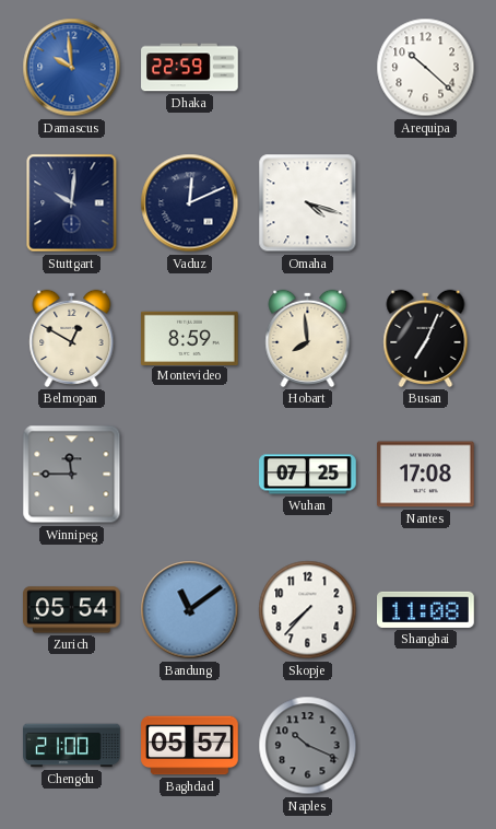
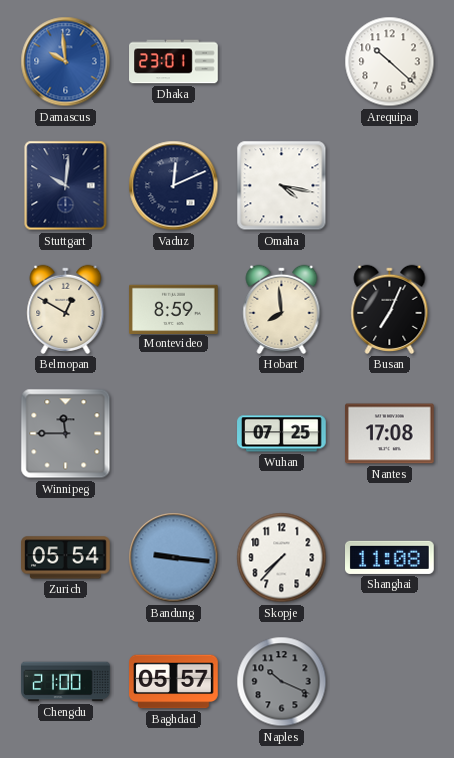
Dhaka: 22:59 -> 23:01 (174, 62)
Omaha: 4:18 -> 4:17 (282, 186)
Bandung: 11:09 -> 9:16 (174, 558)
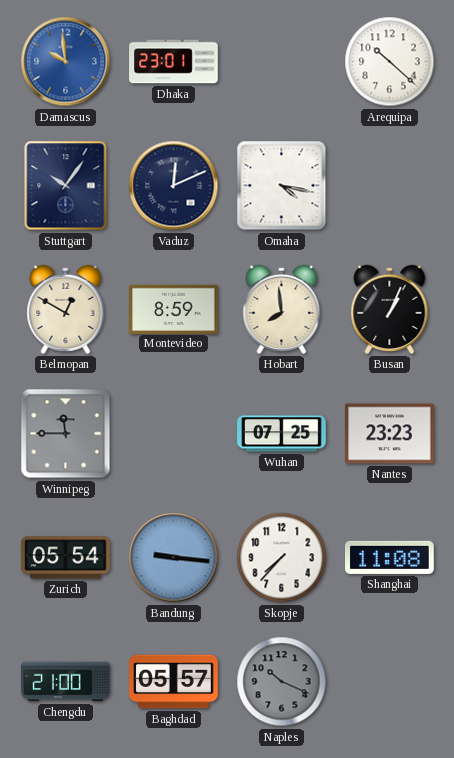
Stuttgart: 10:01 -> 10:06 (66, 186)
Busan: 7:04 -> 1:04 (390, 309)
Nantes: 17:08 -> 23:23 (390, 434)
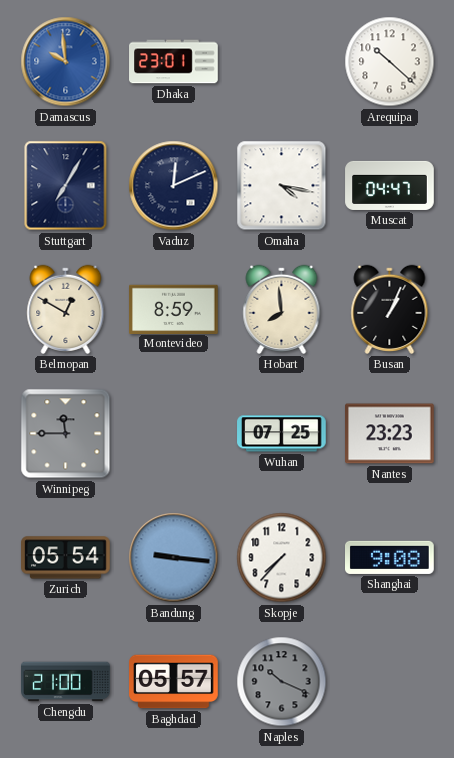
Stuttgart: 10:06 -> 7:05 (66, 186)
Muscat: none -> 04:47 (390, 185)
Shanghai: 11:08 -> 9:08 (390, 557)
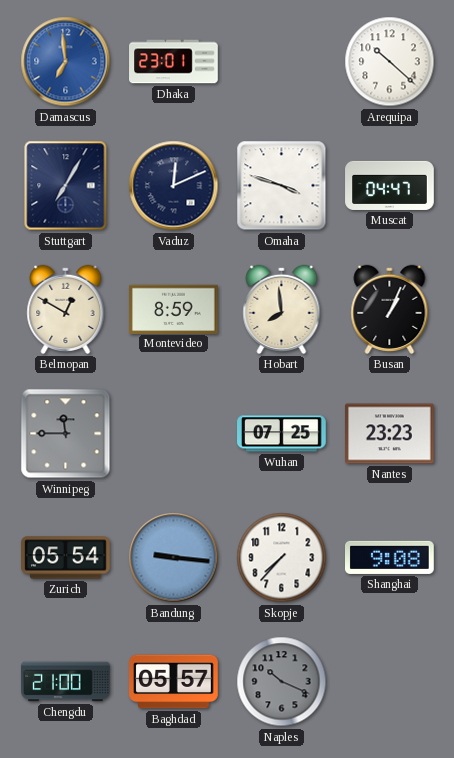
Damascus: 9:59 -> 6:59 (66, 62)
Omaha: 4:17 -> 3:48 (282, 186)
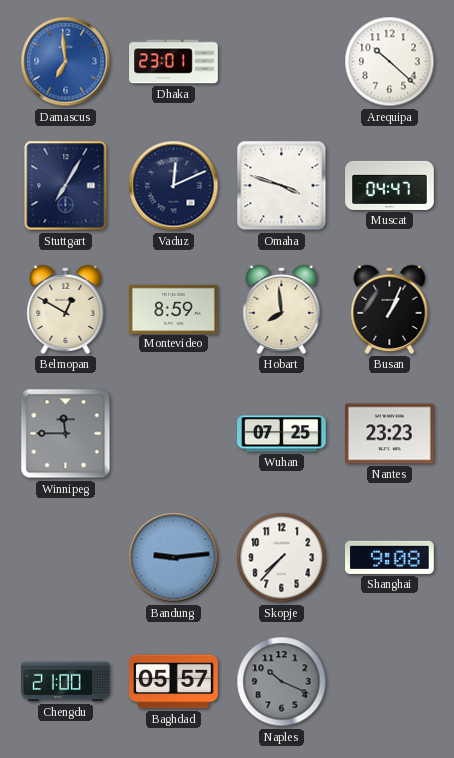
Zurich: 05:54 -> none (66, 558)
Bandung: 9:16 -> 9:14 (174, 558)
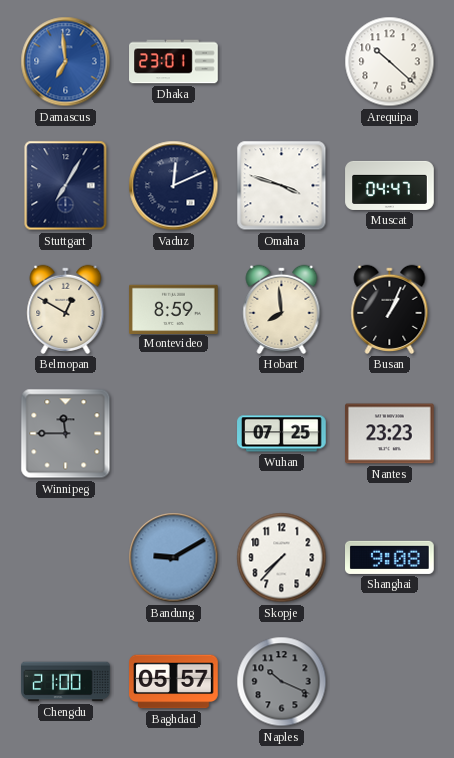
Bandung: 9:14 -> 9:10 (174, 558)
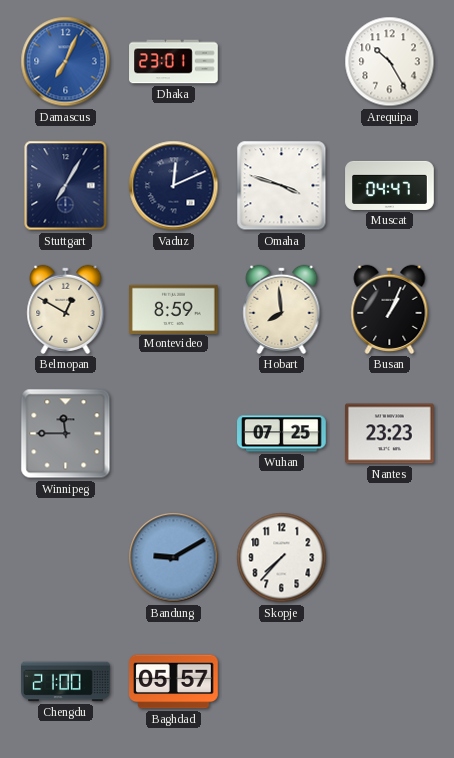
Damascus: 6:59 -> 7:04 (66, 62)
Arequipa: 10:22 -> 10:25 (390, 62)
Shanghai: 9:08 -> none (390, 557)
Naples: 10:19 -> none (282, 682)
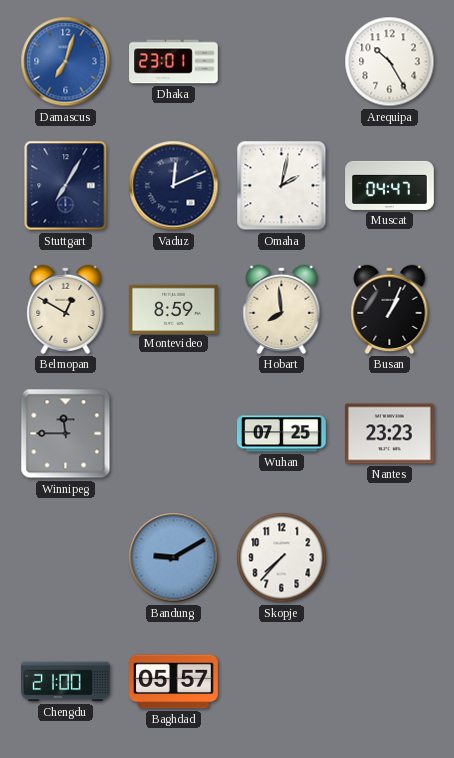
Damascus: 7:04 -> 7:03 (66, 62)
Omaha: 3:48 -> 2:02 (282, 186)
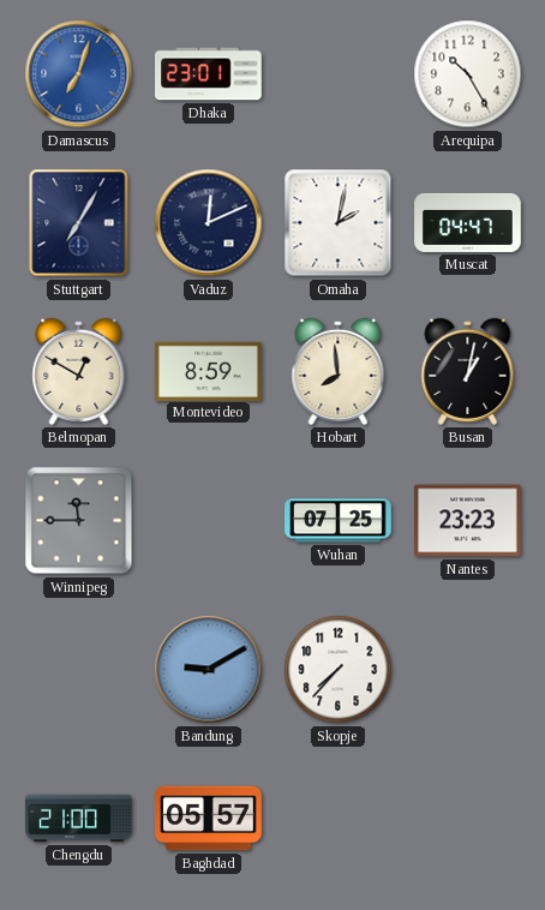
Busan: 1:04 -> 1:02 (468, 371)
